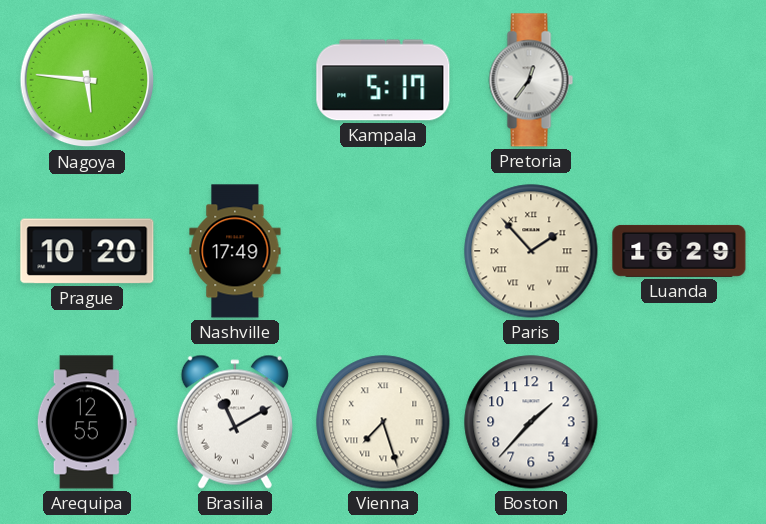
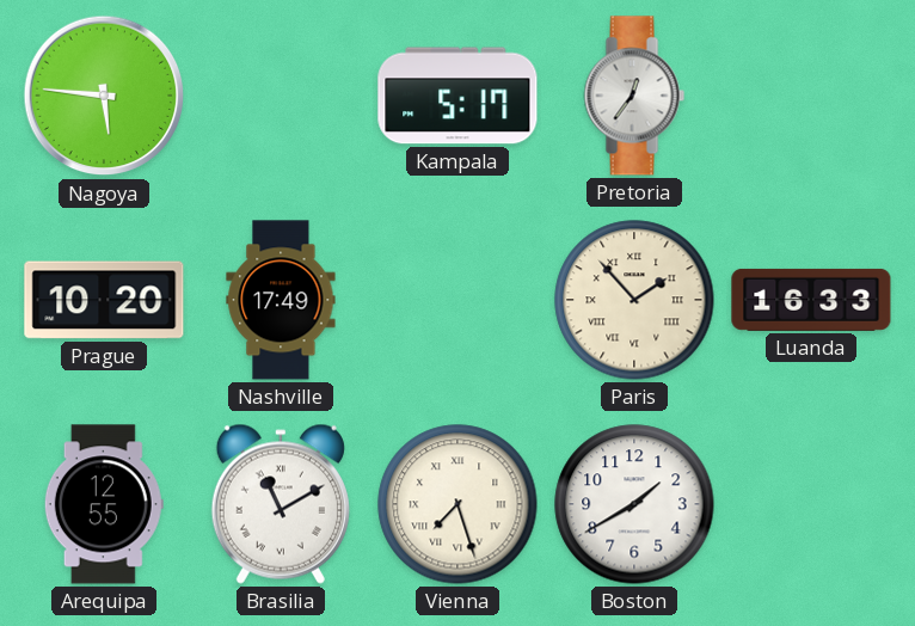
Luanda: 16:29 -> 16:33 (811, 300)
Boston: 1:37 -> 1:40 (634, 504)
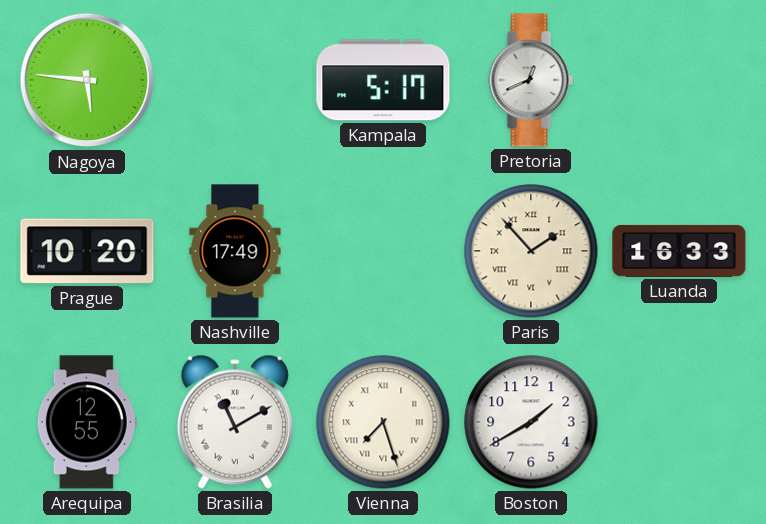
Pretoria: 12:36 -> 12:41 (531, 80)
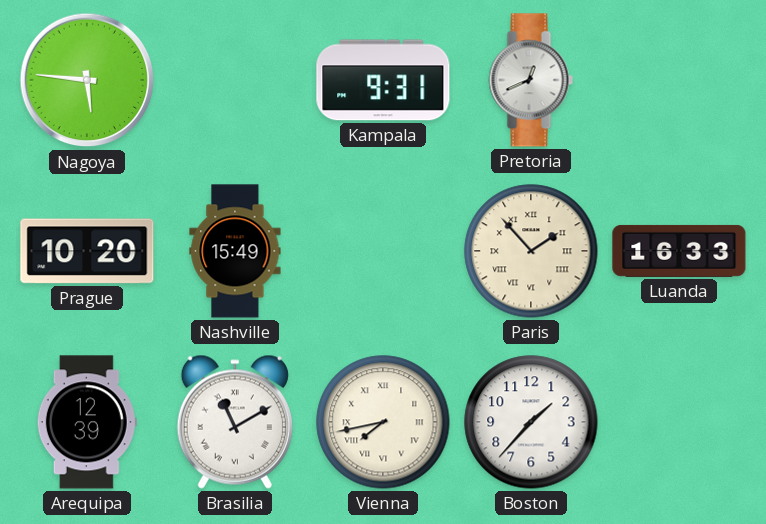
Kampala: 5:17 -> 9:31 (383, 80)
Nashville: 17:49 -> 15:49 (235, 251)
Arequipa: 12:55 -> 12:39 (87, 422)
Vienna: 7:27 -> 7:43 (383, 422)
Boston: 1:40 -> 1:37 (531, 422)
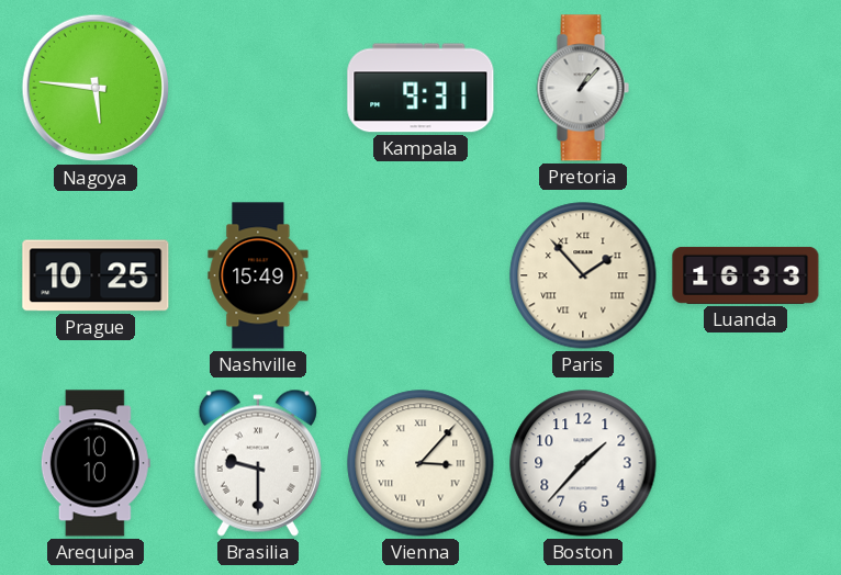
Pretoria: 12:41 -> 1:07 (583, 88)
Prague: 10:20 -> 10:25 (96, 275)
Arequipa: 12:39 -> 10:10 (96, 463)
Brasilia: 11:10 -> 9:30 (258, 463)
Vienna: 7:43 -> 3:07 (420, 463)
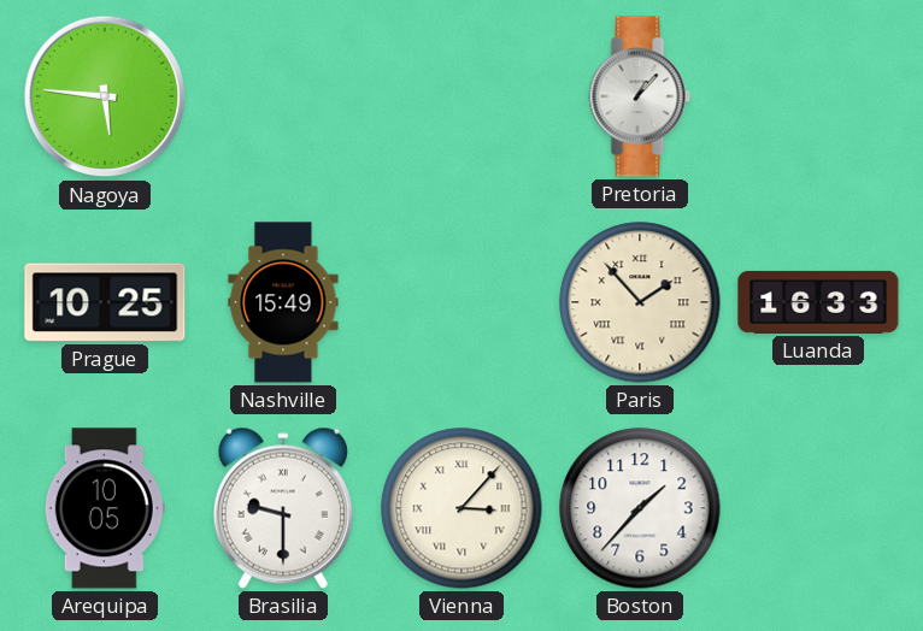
Kampala: 9:31 -> none (420, 88)
Arequipa: 10:10 -> 10:05 (105, 508)
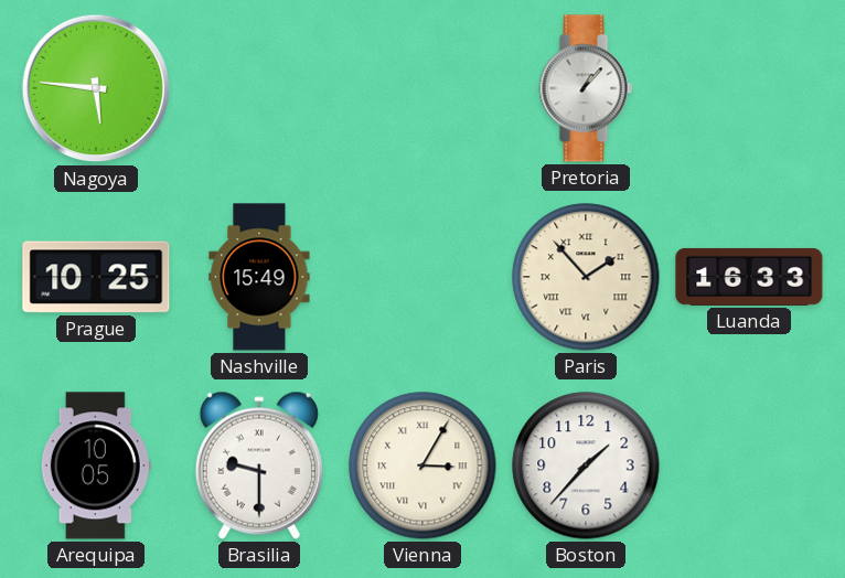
Vienna: 3:07 -> 3:05 (422, 465)
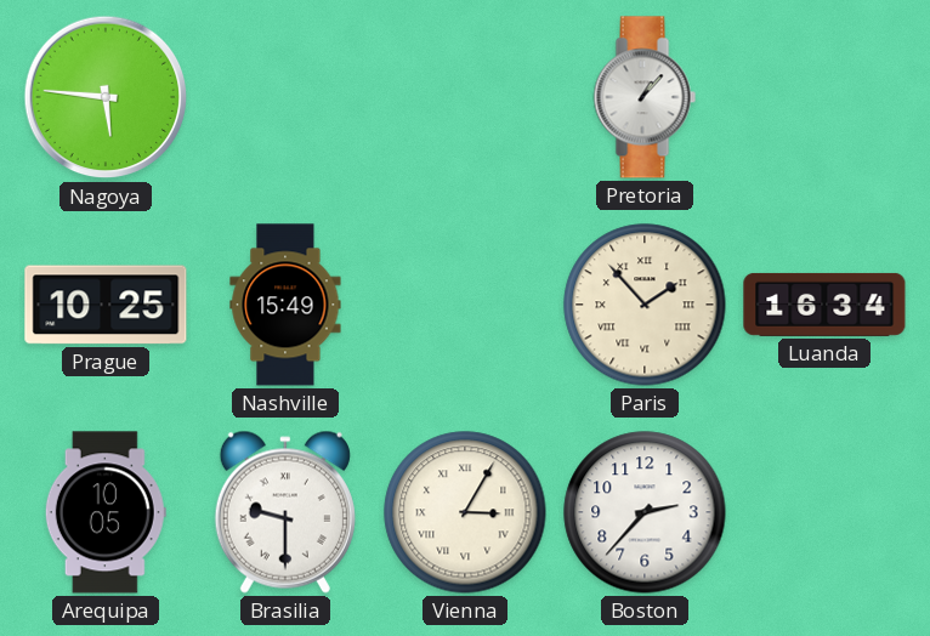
Luanda: 16:33 -> 16:34 (824, 305)
Boston: 1:37 -> 2:37 (645, 512)
